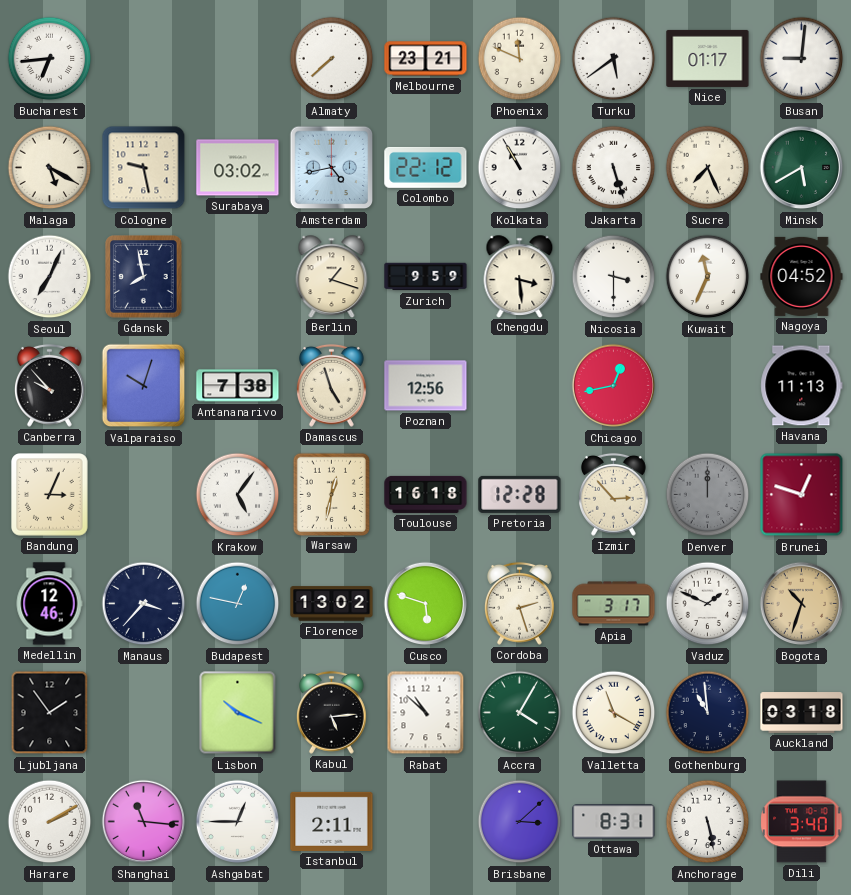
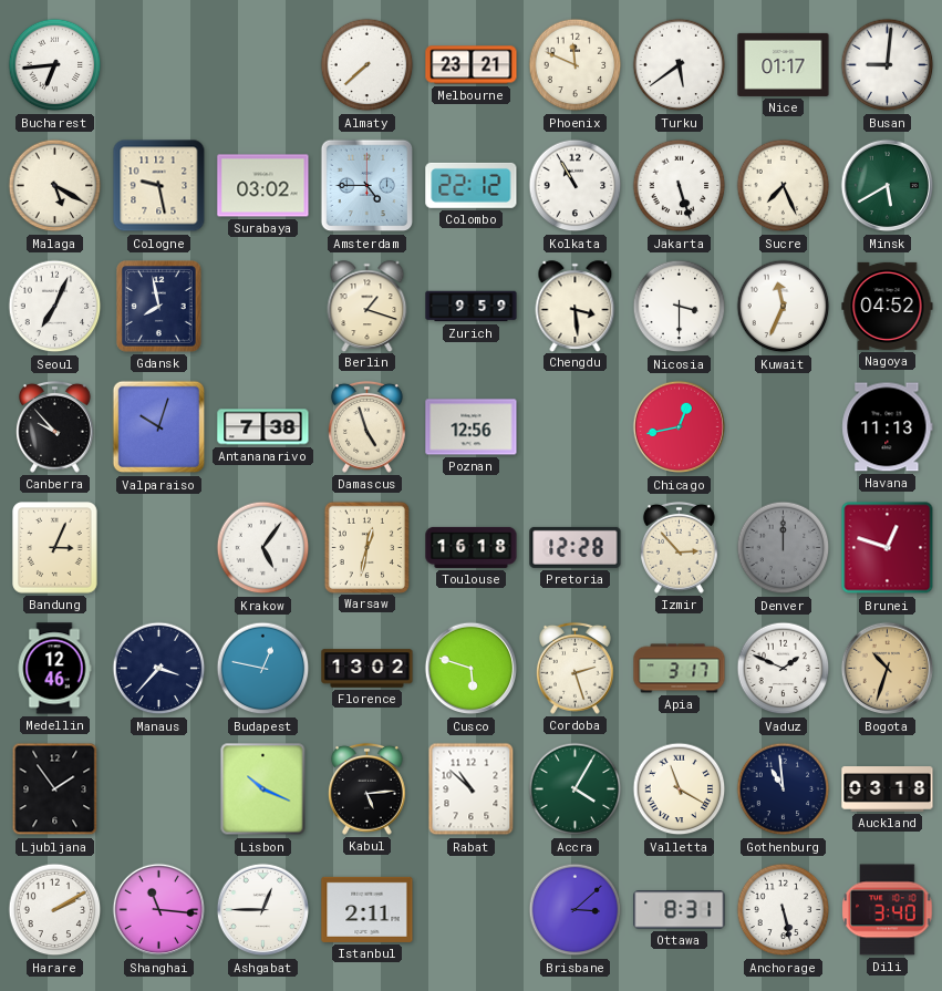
Amsterdam: 4:43 -> 4:45 (368, 186)
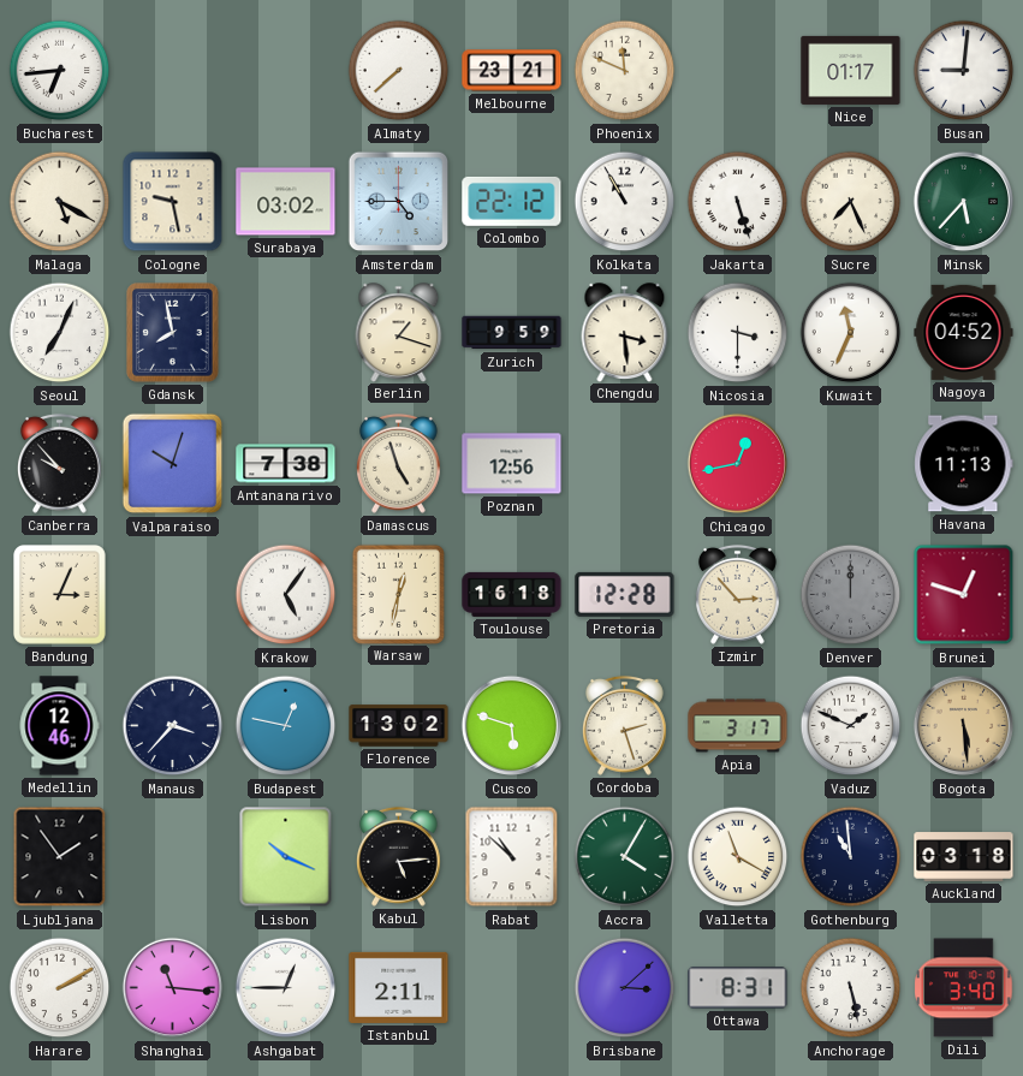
Turku: 5:39 -> none (680, 65)
Minsk: 5:40 -> 5:37 (964, 202)
Bogota: 10:33 -> 5:29 (964, 726)
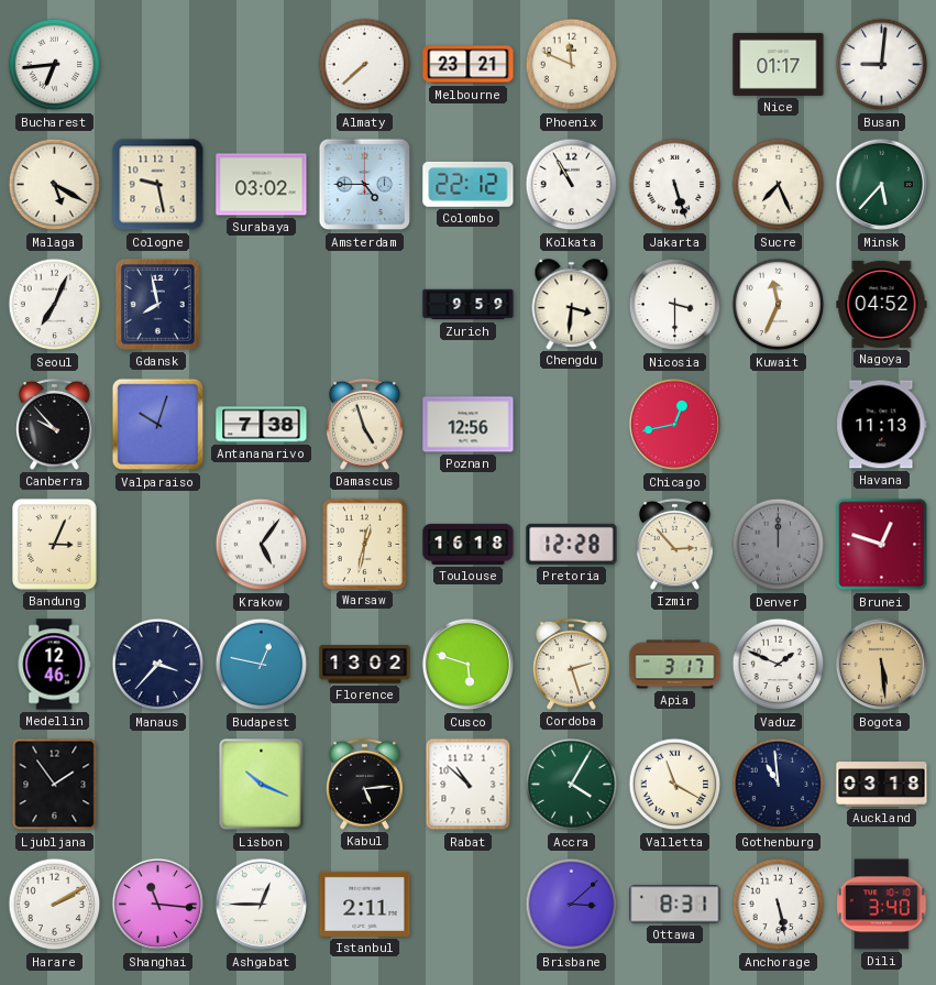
Berlin: 1:18 -> none (399, 332)
Chengdu: 3:29 -> 3:31 (572, 304)
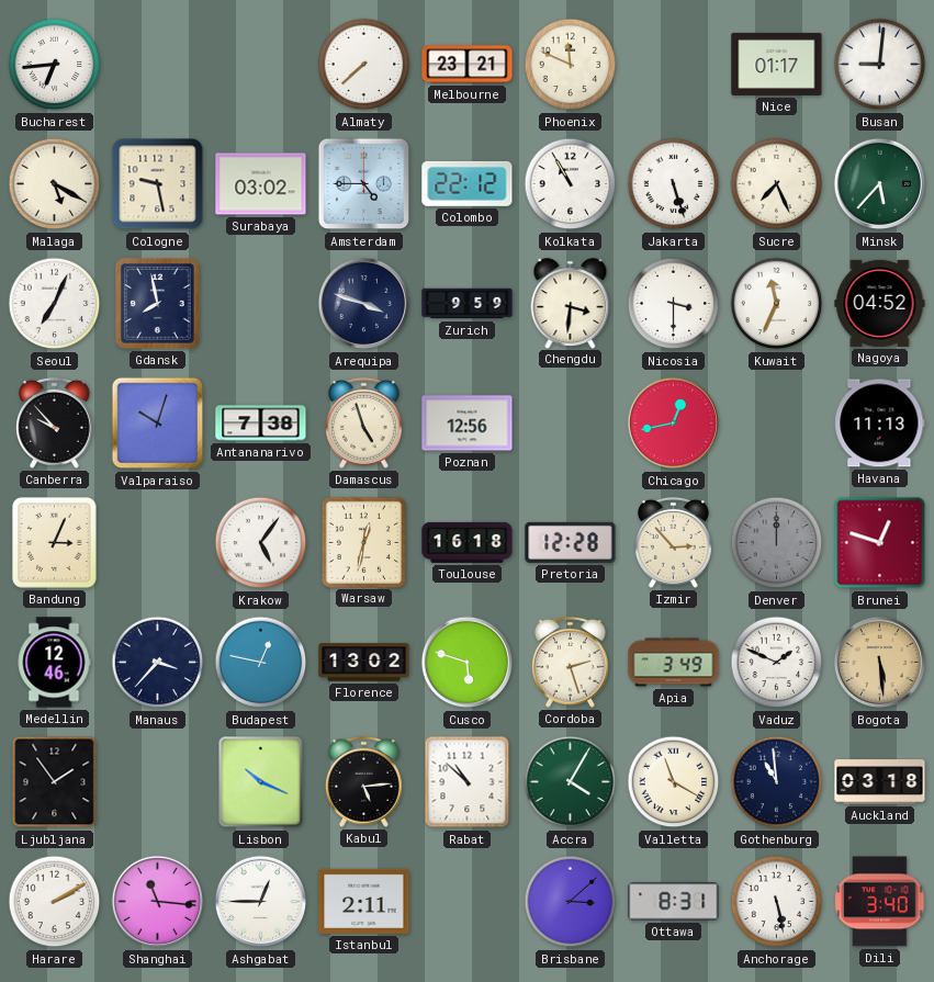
Arequipa: none -> 3:48 (364, 304)
Apia: 3:17 -> 3:49 (674, 663)
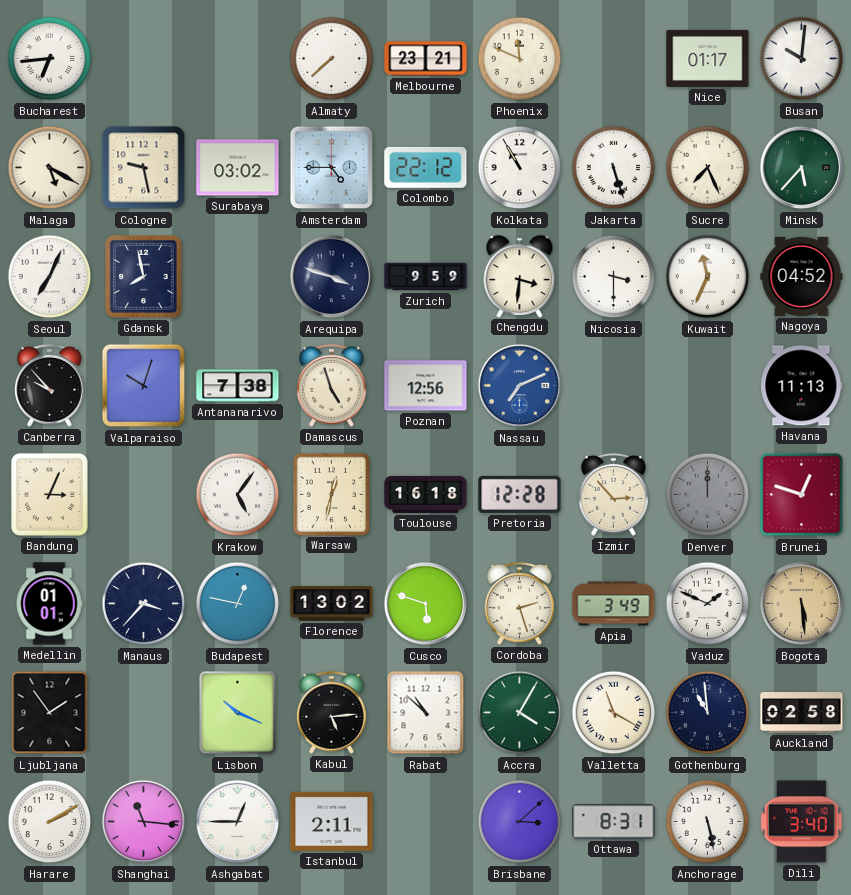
Busan: 9:01 -> 10:01 (802, 59)
Nassau: none -> 7:11 (520, 386)
Chicago: 12:43 -> none (674, 424)
Medellin: 12:46 -> 01:01 (49, 604)
Auckland: 03:18 -> 02:58 (802, 713)
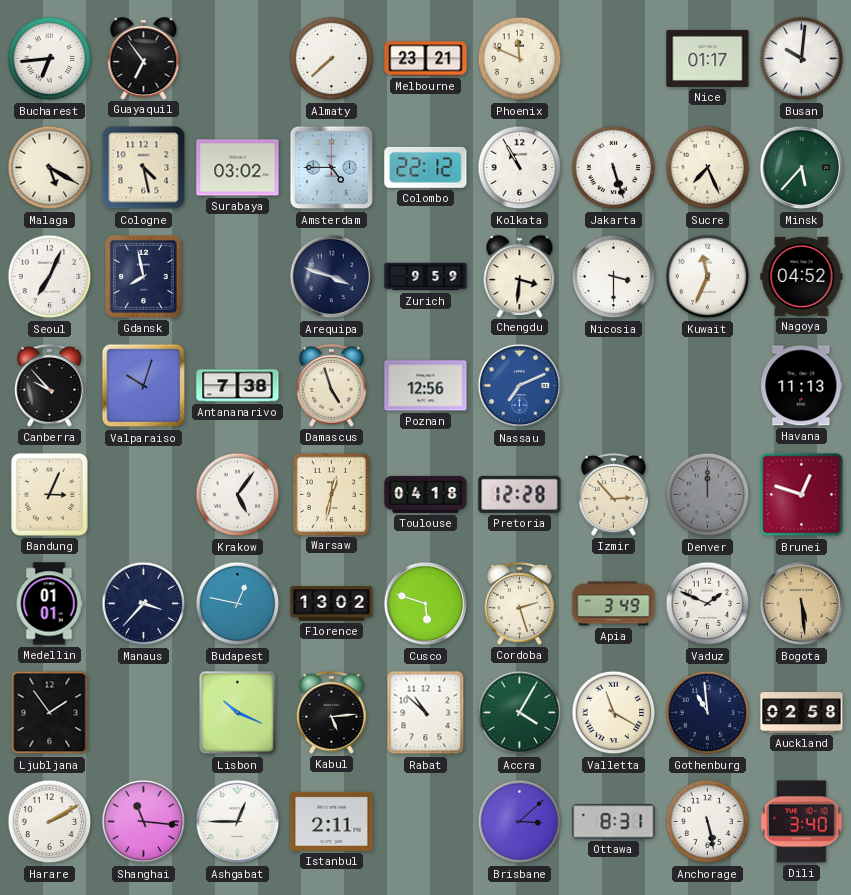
Guayaquil: none -> 6:54 (144, 58)
Cologne: 9:28 -> 4:28 (144, 168)
Toulouse: 16:18 -> 04:18 (426, 494)
